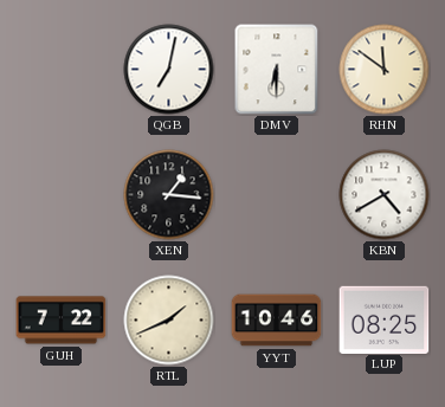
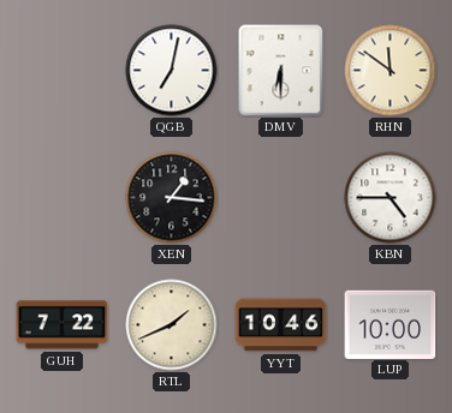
KBN: 4:40 -> 4:45 (391, 198)
LUP: 08:25 -> 10:00 (391, 324)
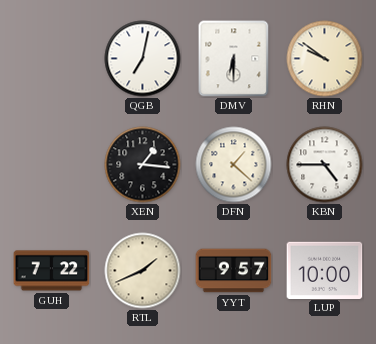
RHN: 11:51 -> 9:51 (325, 59)
DFN: none -> 1:22 (234, 165)
YYT: 10:46 -> 9:57 (234, 271)
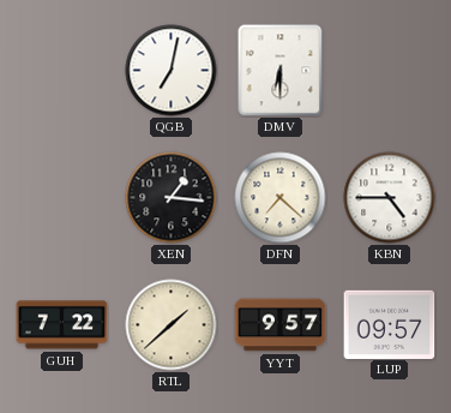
RHN: 9:51 -> none (325, 59)
DFN: 1:22 -> 7:22 (281, 198)
RTL: 1:41 -> 1:38 (172, 325)
LUP: 10:00 -> 09:57 (390, 324)
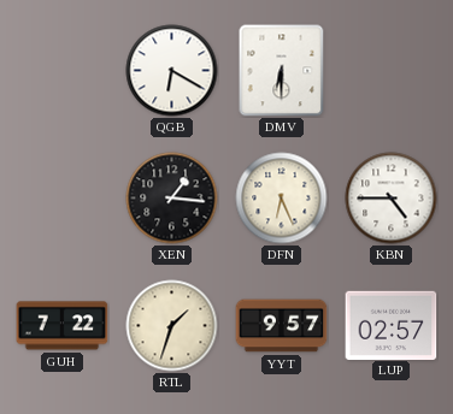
QGB: 7:02 -> 6:20 (172, 71)
DFN: 7:22 -> 6:26 (282, 199)
RTL: 1:38 -> 1:33 (172, 326)
LUP: 09:57 -> 02:57 (392, 325)
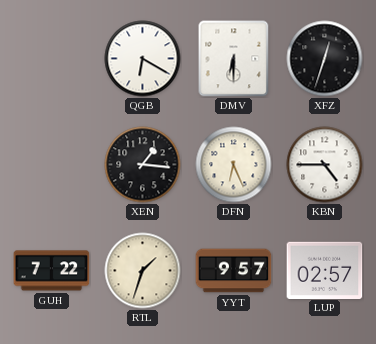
XFZ: none -> 12:33 (325, 59)
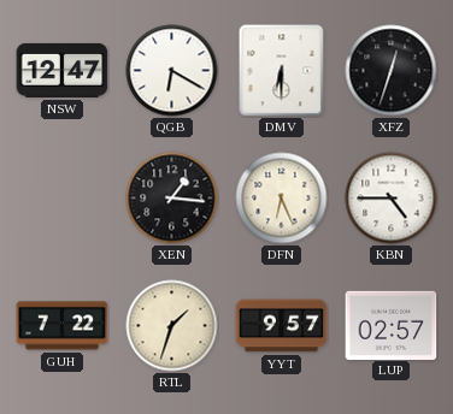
NSW: none -> 12:47 (63, 70)
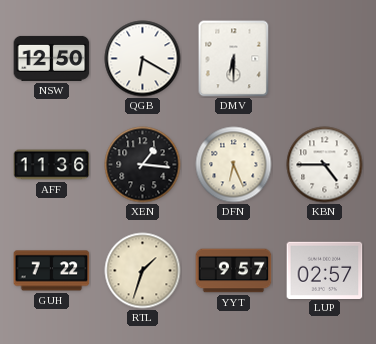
NSW: 12:47 -> 12:50 (52, 58)
XFZ: 12:33 -> none (392, 71)
AFF: none -> 11:36 (52, 165)
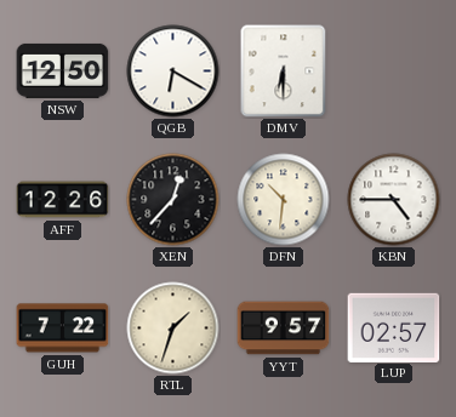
AFF: 11:36 -> 12:26 (63, 200)
XEN: 1:16 -> 12:37 (173, 200)
DFN: 6:26 -> 10:31 (284, 200)
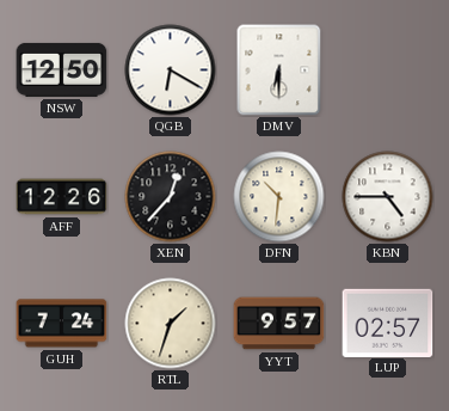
GUH: 7:22 -> 7:24 (62, 324)
